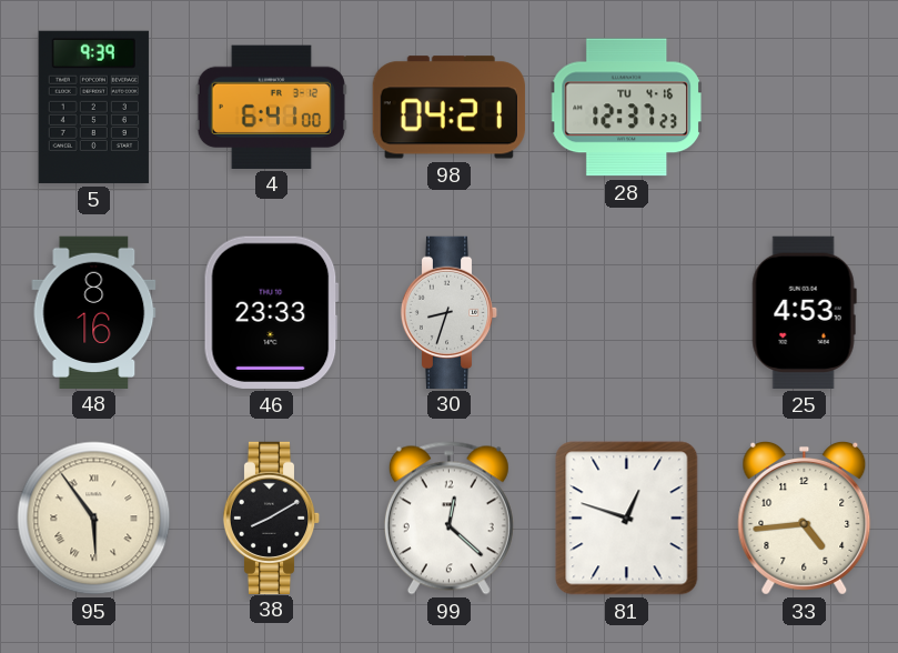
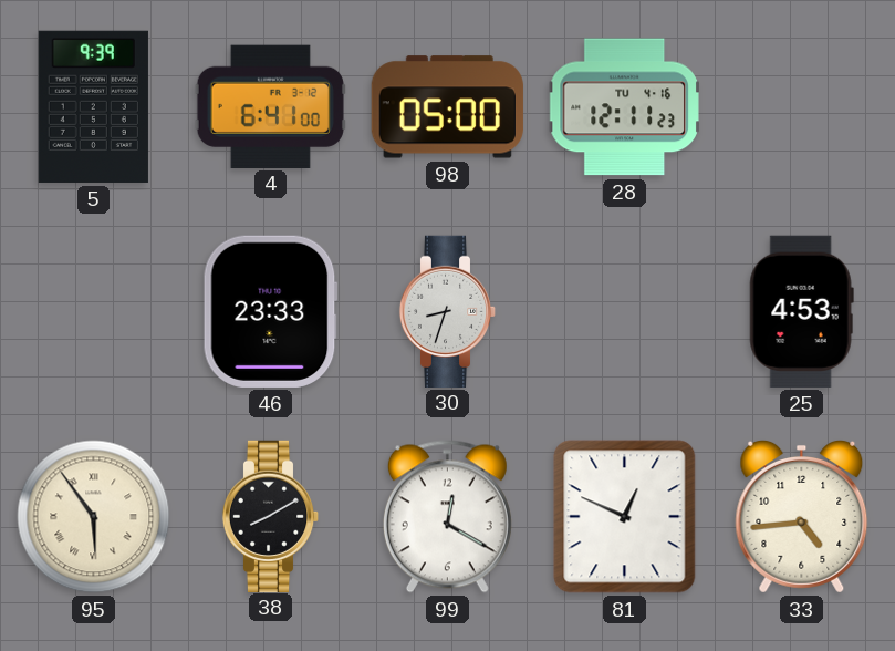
98: 04:21 -> 05:00 (447, 107)
28: 12:37 -> 12:11 (624, 107)
48: 8:16 -> none (94, 312)
99: 12:22 -> 12:20 (447, 517)
81: 12:48 -> 12:49 (625, 517)
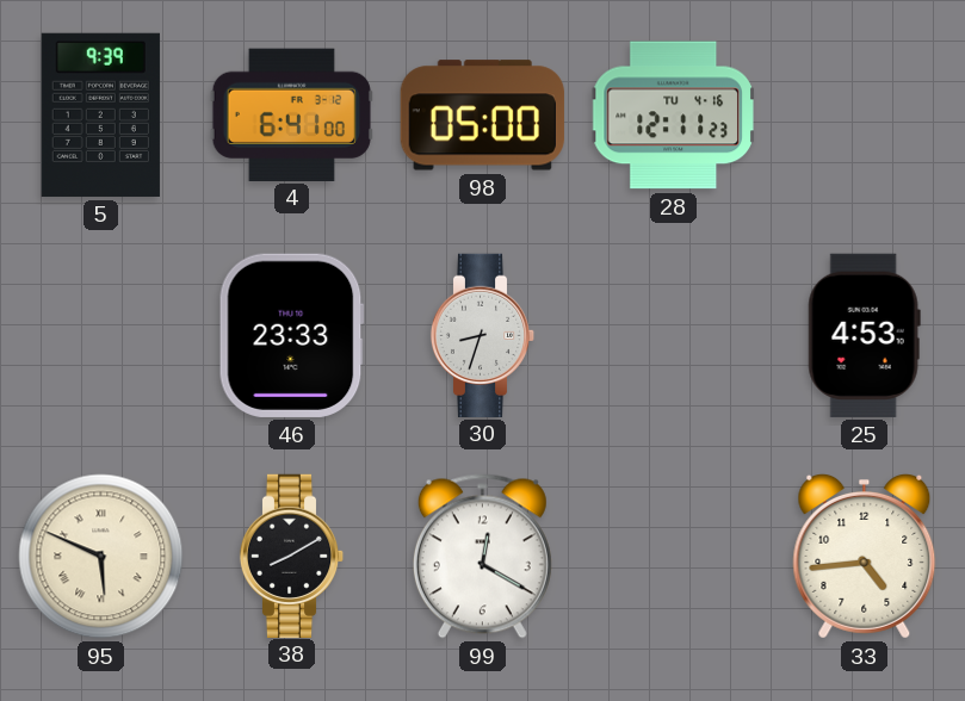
95: 5:54 -> 5:49 (101, 557)
81: 12:49 -> none (625, 517)
